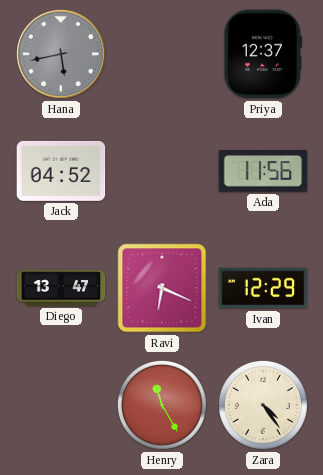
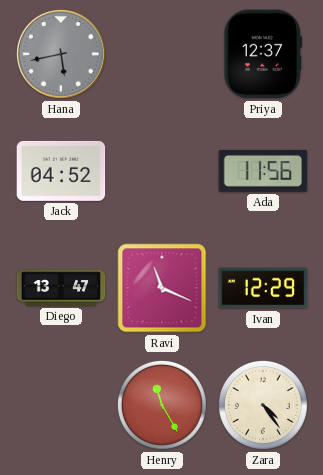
Ravi: 6:19 -> 11:19 (162, 288)
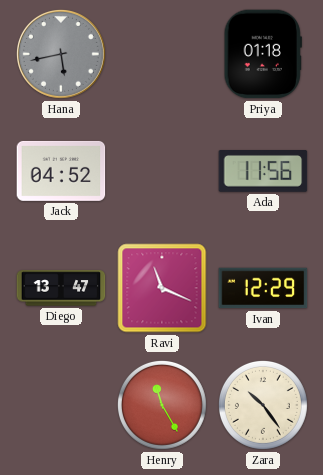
Priya: 12:37 -> 01:18 (263, 54)
Zara: 4:24 -> 10:24 (263, 405)
